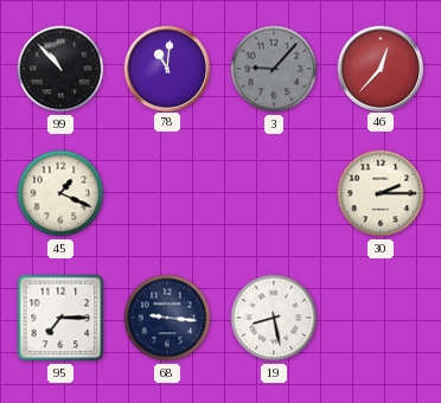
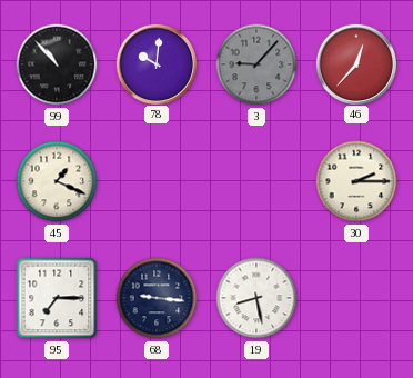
78: 11:01 -> 10:01 (155, 63)
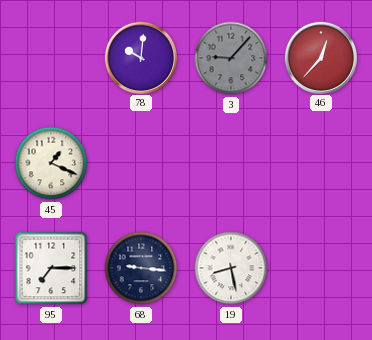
99: 10:53 -> none (57, 64)
30: 2:15 -> none (356, 181)
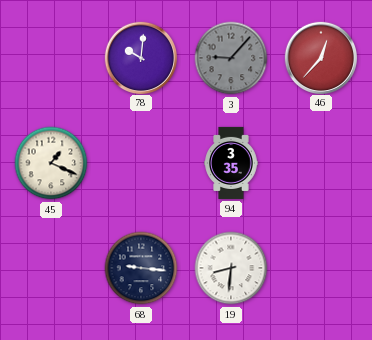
94: none -> 3:35 (231, 163)
95: 7:15 -> none (51, 268)
19: 8:28 -> 8:31 (231, 268)
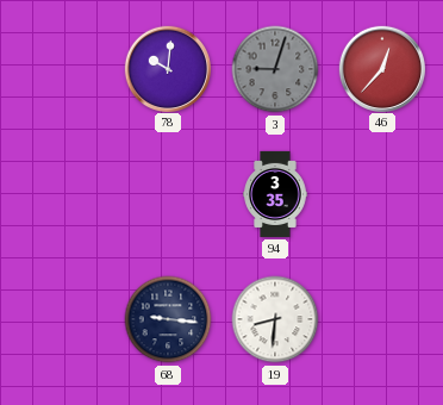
3: 9:07 -> 9:03 (275, 69)
45: 1:19 -> none (51, 163)
